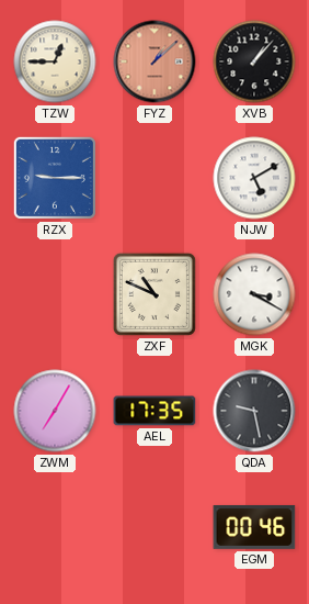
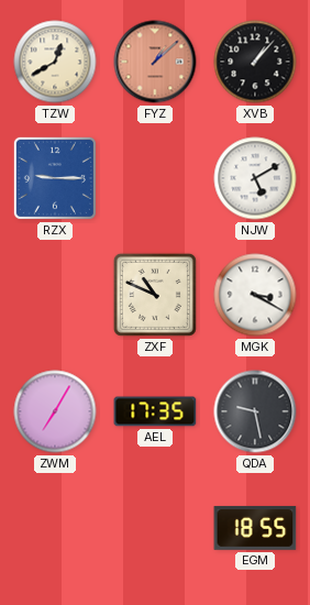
TZW: 12:45 -> 12:40 (55, 62)
EGM: 00:46 -> 18:55 (255, 528)
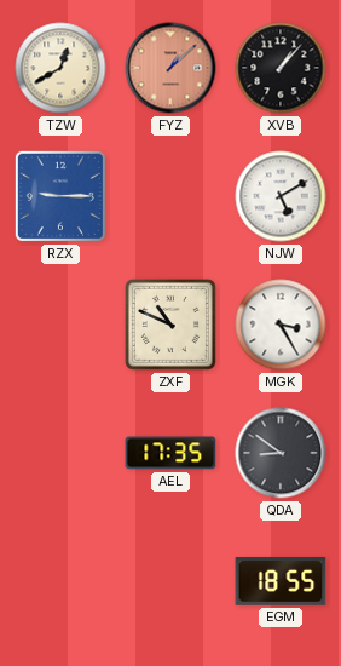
MGK: 3:20 -> 3:25 (281, 325)
ZWM: 7:05 -> none (55, 411)
QDA: 9:28 -> 8:51 (281, 453)
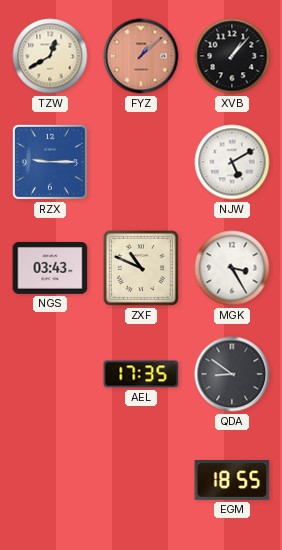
NGS: none -> 03:43 (50, 268)
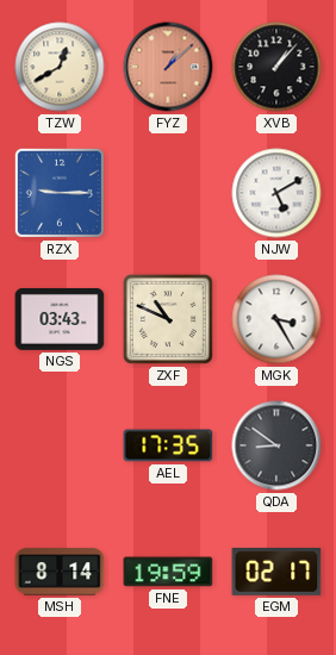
MSH: none -> 8:14 (60, 572)
FNE: none -> 19:59 (168, 572)
EGM: 18:55 -> 02:17 (276, 572)
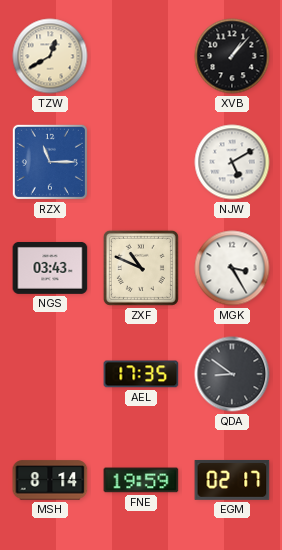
FYZ: 1:08 -> none (168, 67)
RZX: 9:15 -> 11:15 (50, 162)
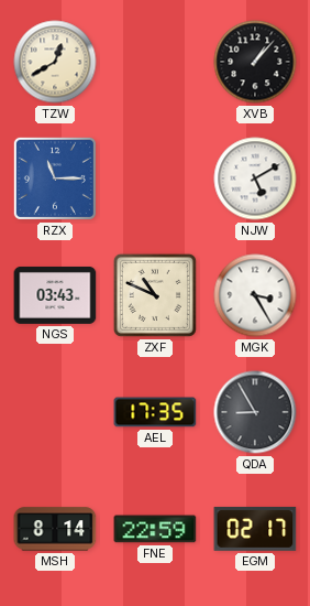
QDA: 8:51 -> 8:55 (255, 412)
FNE: 19:59 -> 22:59 (155, 529)
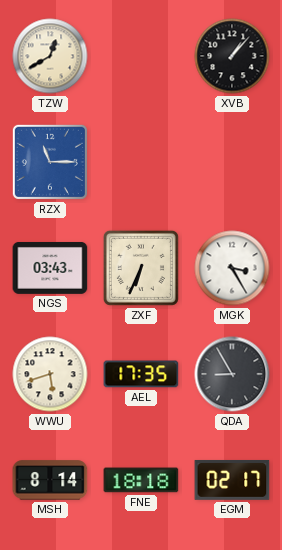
NJW: 5:10 -> none (255, 178)
ZXF: 10:49 -> 6:34 (141, 268)
WWU: none -> 5:42 (50, 374)
FNE: 22:59 -> 18:18 (141, 480)
